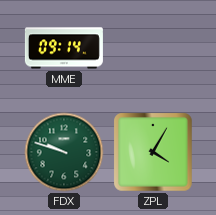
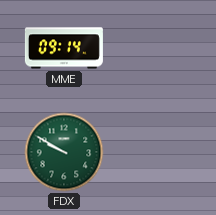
FDX: 9:48 -> 9:50 (64, 152)
ZPL: 4:05 -> none (153, 152)
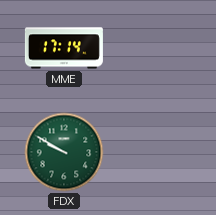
MME: 09:14 -> 17:14 (64, 48)
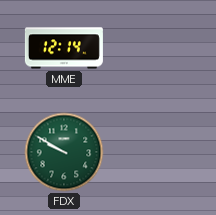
MME: 17:14 -> 12:14 (64, 48)
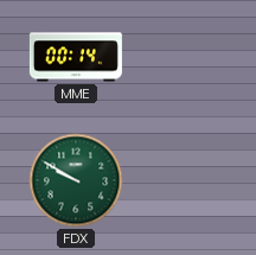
MME: 12:14 -> 00:14 (76, 57)
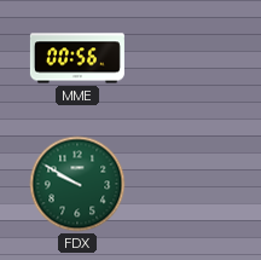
MME: 00:14 -> 00:56 (77, 58)
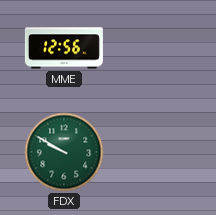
MME: 00:56 -> 12:56 (64, 48)
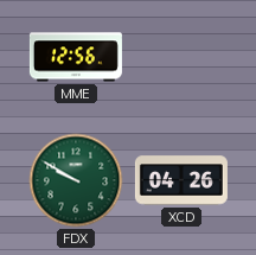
XCD: none -> 04:26 (181, 180)
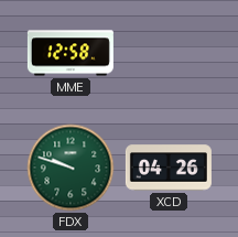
MME: 12:56 -> 12:58 (71, 53)
FDX: 9:50 -> 9:48 (71, 168)
